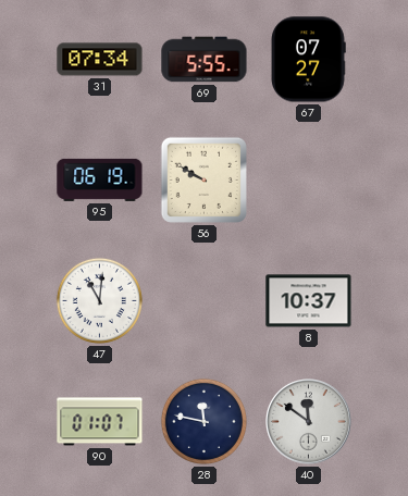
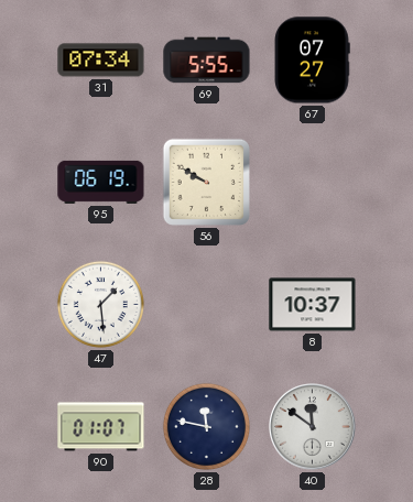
47: 11:01 -> 1:29 (100, 304)
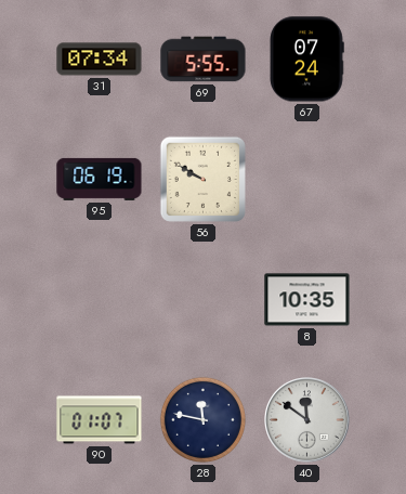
67: 07:27 -> 07:24 (306, 60)
47: 1:29 -> none (100, 304)
8: 10:37 -> 10:35 (307, 300)
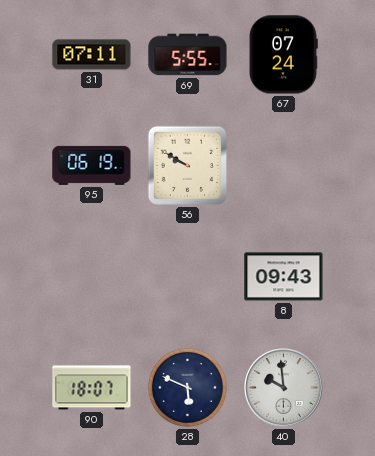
31: 07:34 -> 07:11 (92, 55)
8: 10:35 -> 09:43 (284, 277)
90: 01:07 -> 18:07 (92, 388)
28: 11:47 -> 5:49 (187, 387)
40: 11:51 -> 9:59 (284, 388)
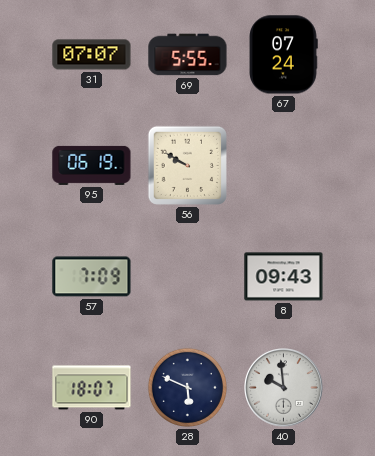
31: 07:11 -> 07:07 (92, 55)
57: none -> 7:09 (92, 277)
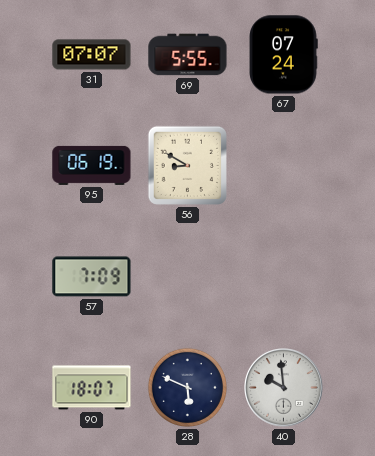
56: 9:50 -> 8:50 (187, 165)
8: 09:43 -> none (284, 277)
